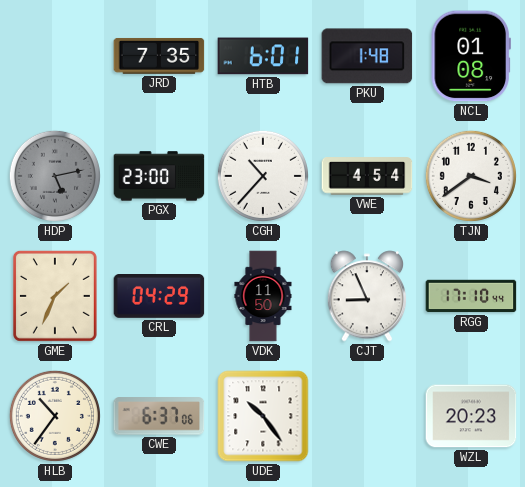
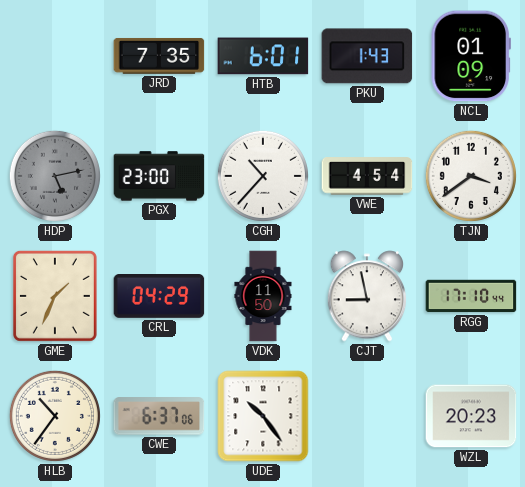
PKU: 1:48 -> 1:43 (367, 56)
NCL: 01:08 -> 01:09 (471, 56)
CJT: 8:56 -> 8:58 (367, 296)
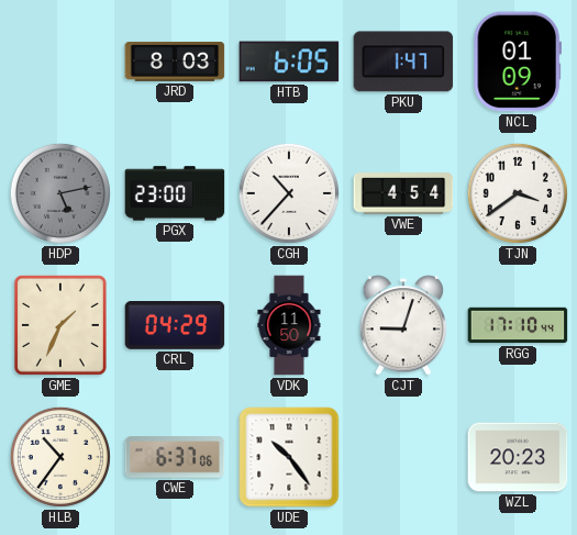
JRD: 7:35 -> 8:03 (175, 62)
HTB: 6:01 -> 6:05 (289, 62)
PKU: 1:43 -> 1:47 (403, 62)
CJT: 8:58 -> 9:03 (403, 325)
